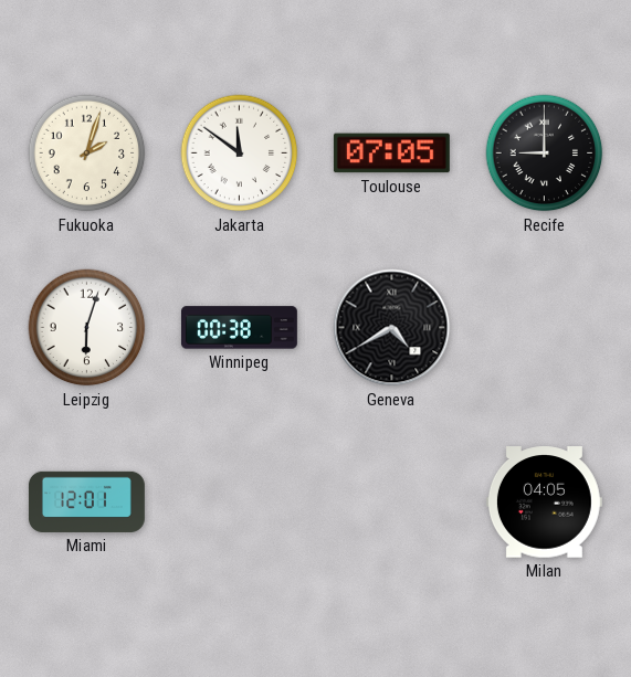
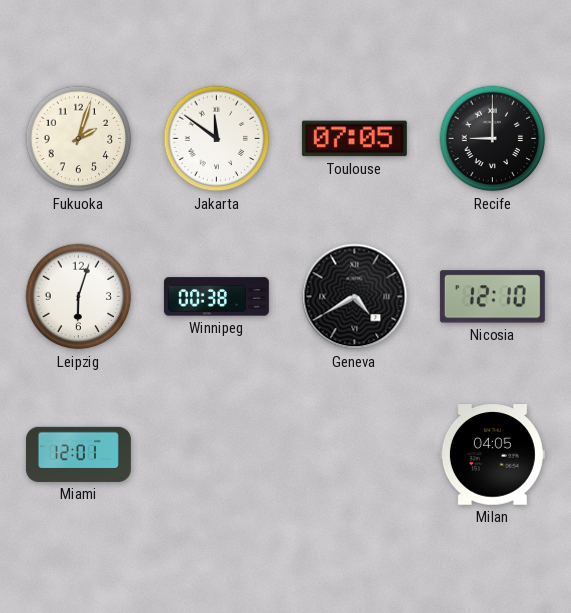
Nicosia: none -> 12:10 (492, 297)
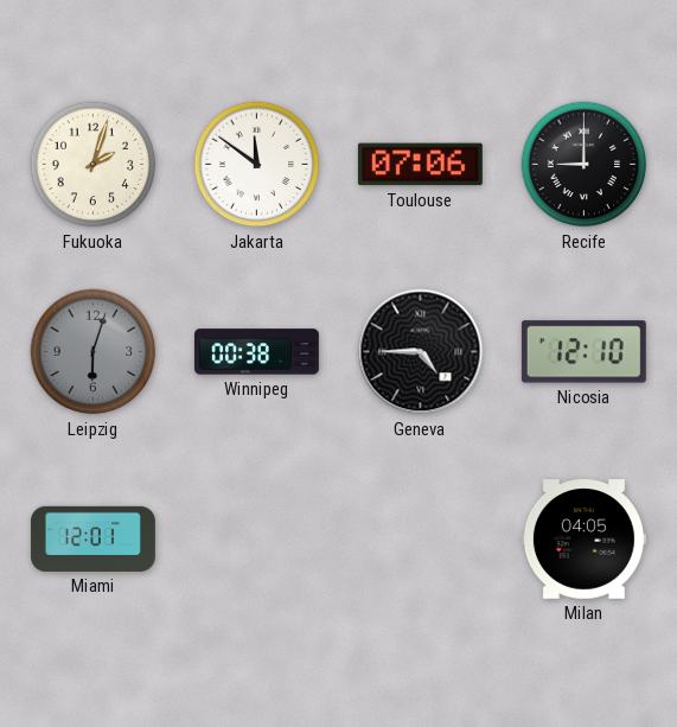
Toulouse: 07:05 -> 07:06 (420, 165)
Leipzig dial: white -> grey (94, 352)
Geneva: 4:40 -> 4:45 (421, 352)
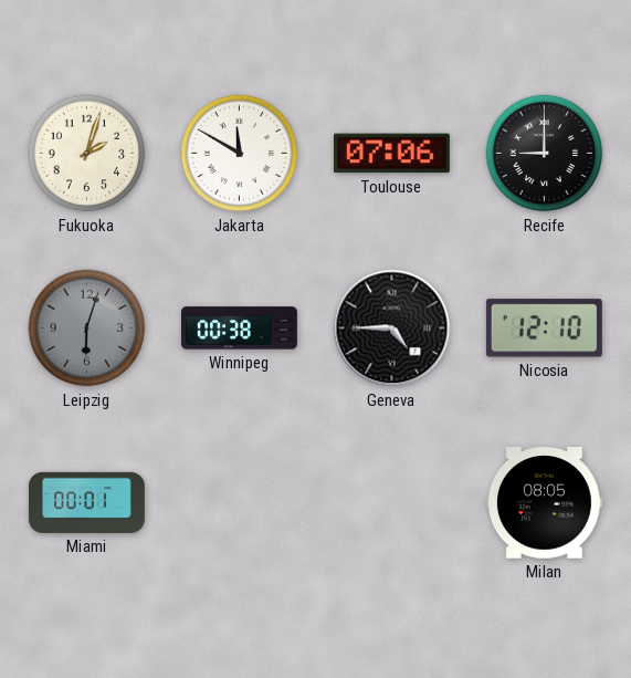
Jakarta: 11:51 -> 11:50 (240, 154)
Miami: 12:01 -> 00:01 (86, 502)
Milan: 04:05 -> 08:05 (544, 503)
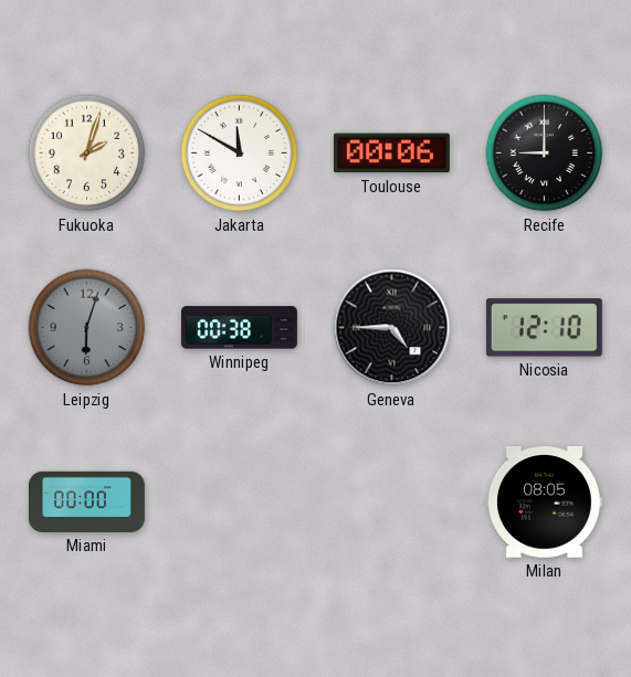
Toulouse: 07:06 -> 00:06 (391, 154)
Miami: 00:01 -> 00:00 (86, 501)
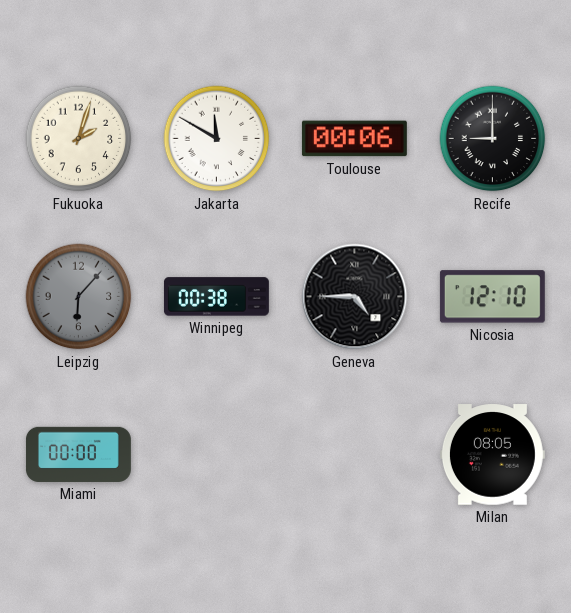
Leipzig: 6:03 -> 6:07 (79, 297)
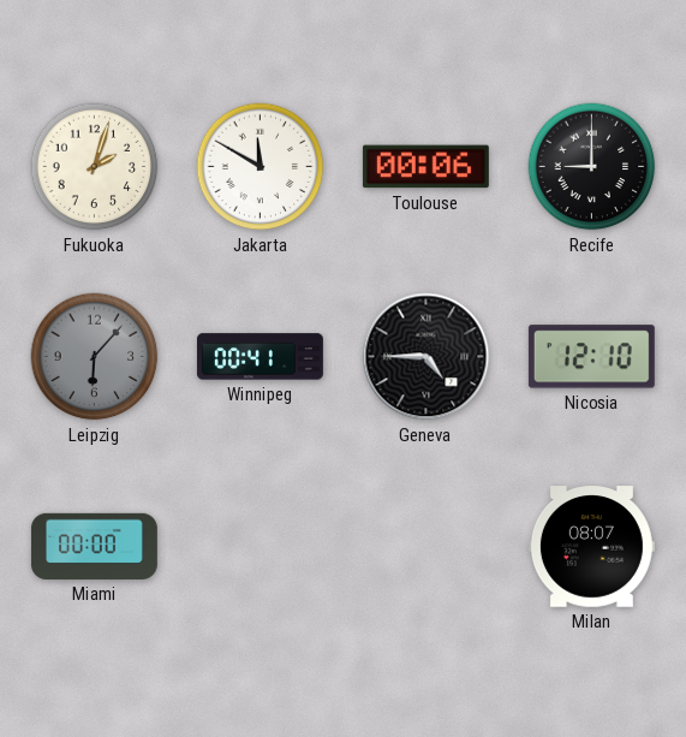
Winnipeg: 00:38 -> 00:41 (260, 357)
Milan: 08:05 -> 08:07 (591, 547)
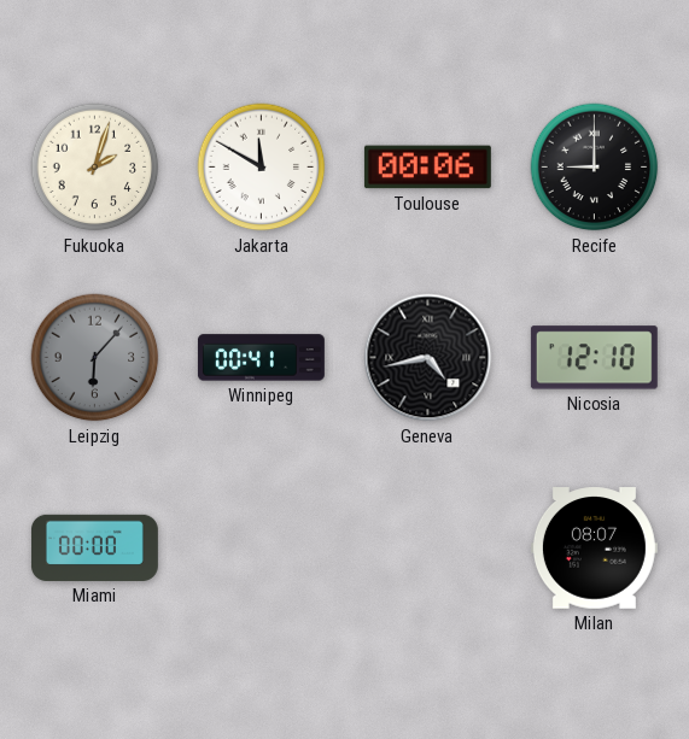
Geneva: 4:45 -> 4:43 (428, 358)
